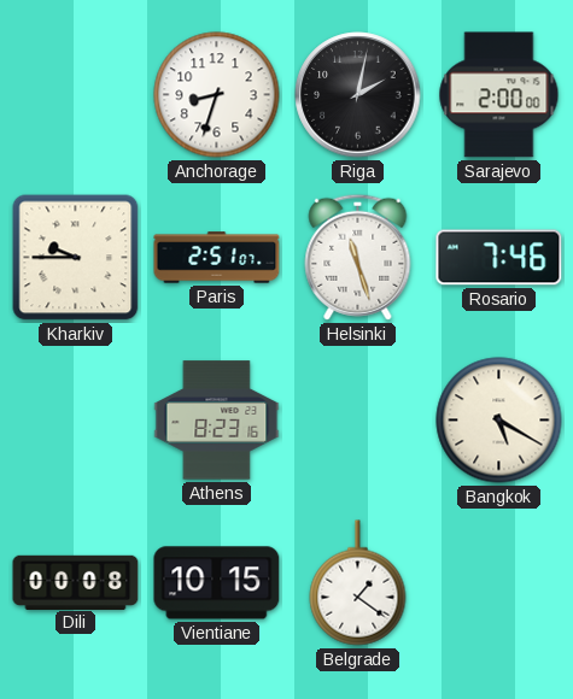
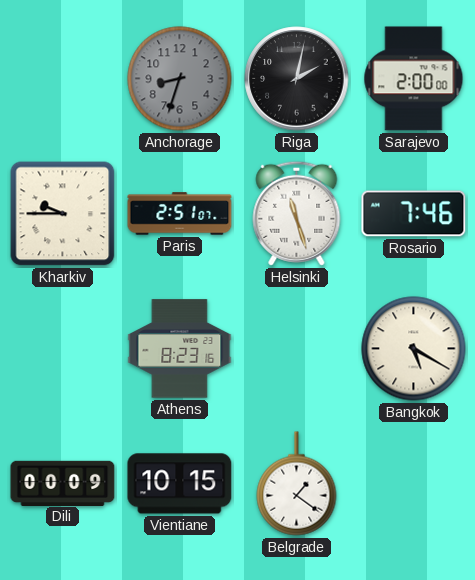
Anchorage dial: white -> grey (180, 79)
Dili: 00:08 -> 00:09 (63, 483)
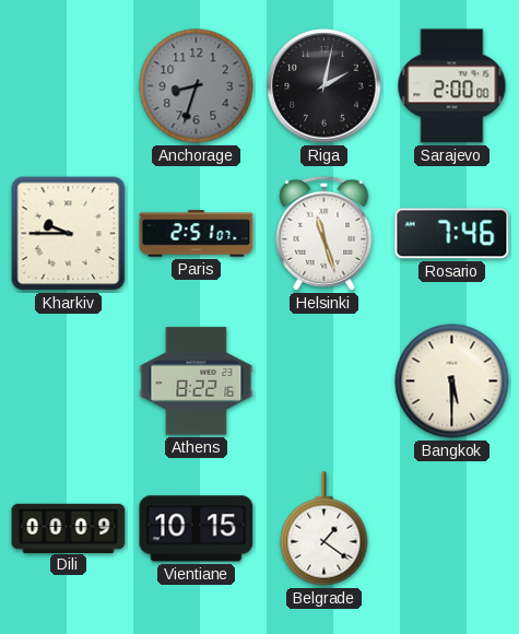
Athens: 8:23 -> 8:22 (197, 381)
Bangkok: 5:20 -> 5:30 (452, 381)
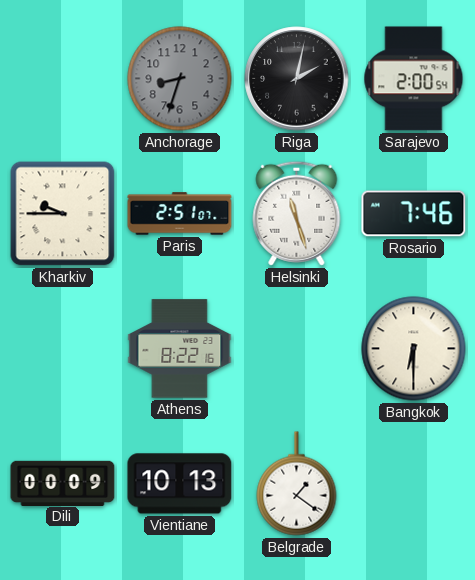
Sarajevo: 2:00:00 -> 2:00:54 (414, 79)
Bangkok: 5:30 -> 6:30 (414, 349)
Vientiane: 10:15 -> 10:13 (180, 484)
